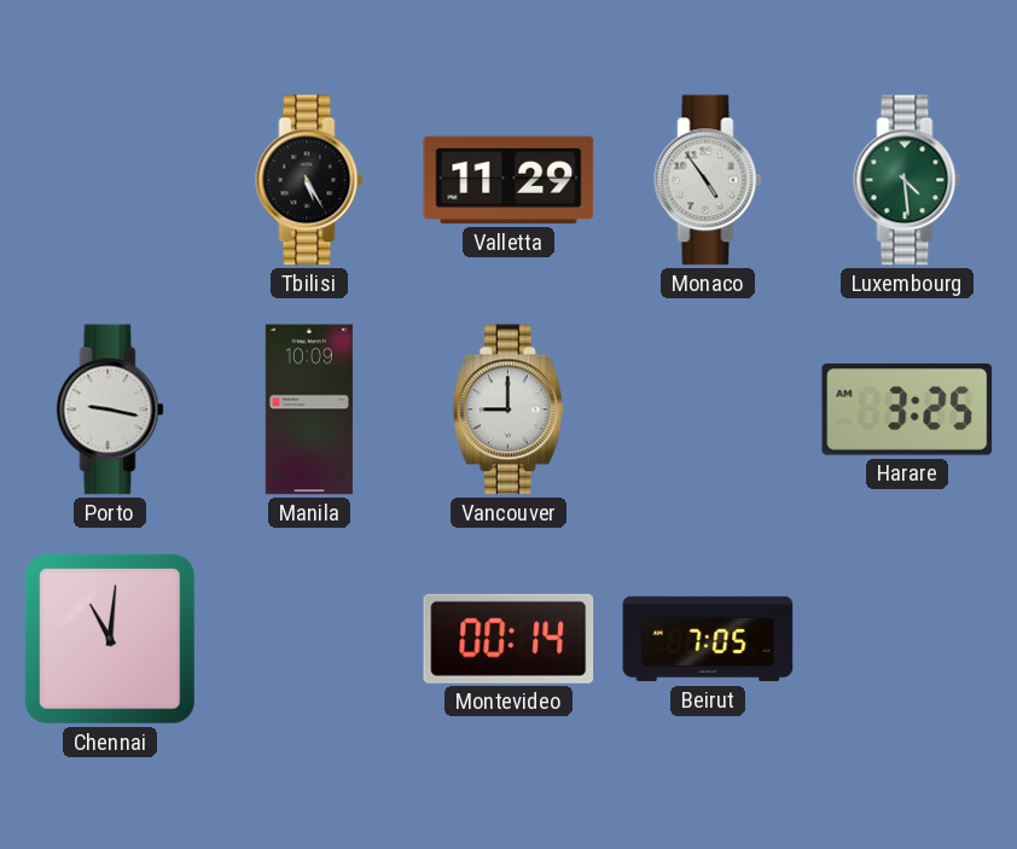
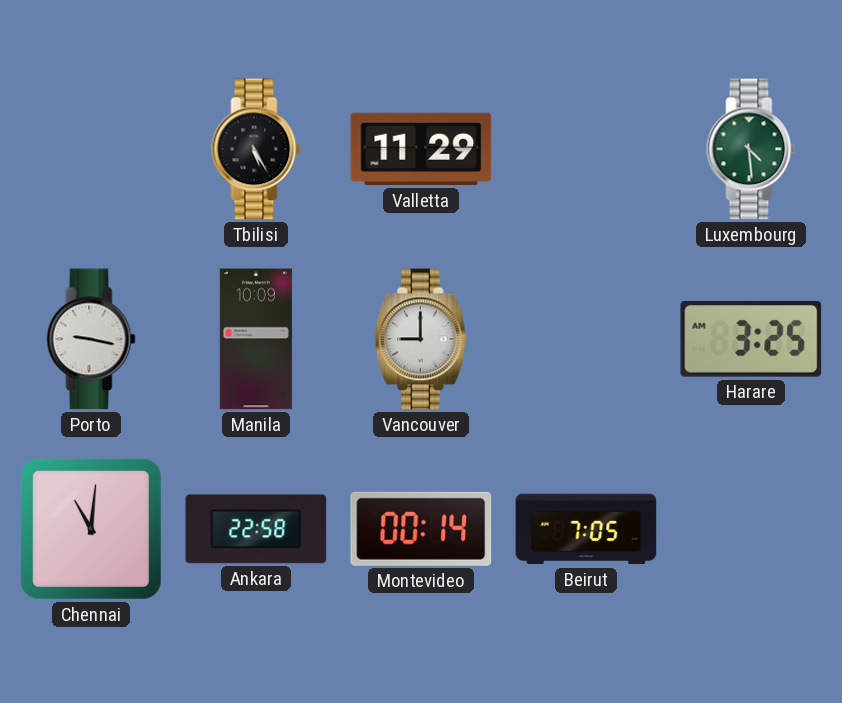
Monaco: 4:54 -> none (708, 180)
Ankara: none -> 22:58 (256, 529)
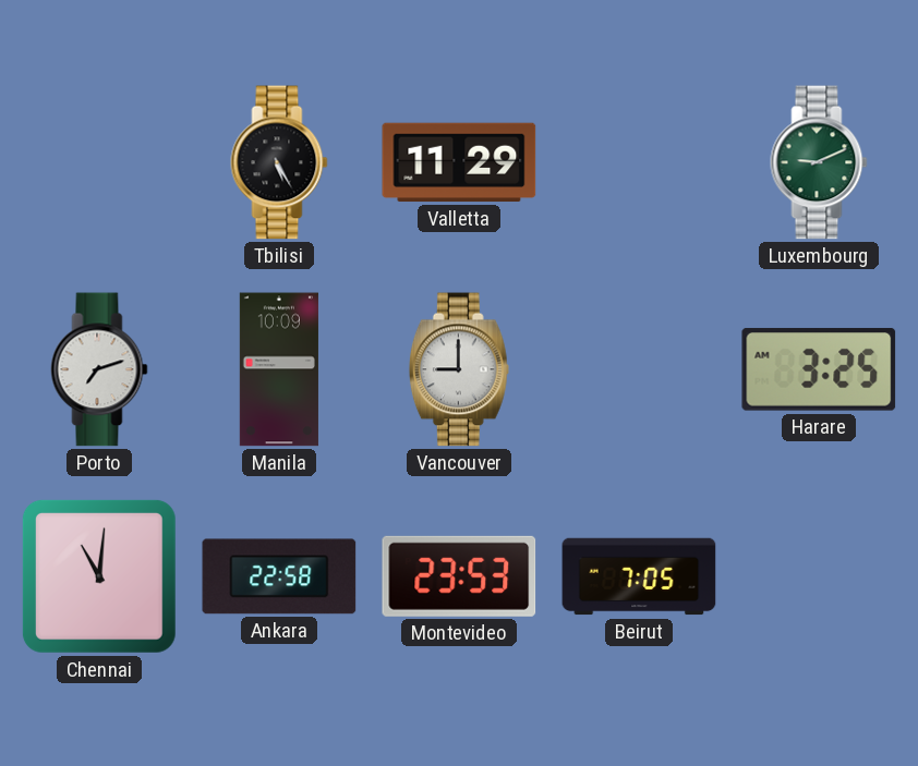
Luxembourg: 4:29 -> 9:11 (819, 162)
Porto: 9:17 -> 7:12 (99, 369)
Montevideo: 00:14 -> 23:53 (459, 576)
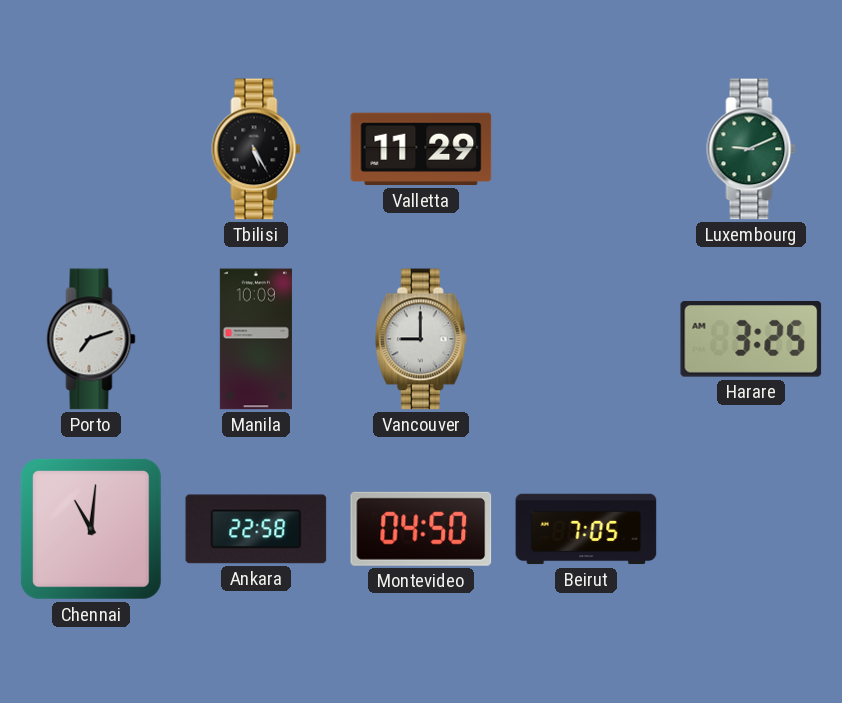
Montevideo: 23:53 -> 04:50 (421, 529)
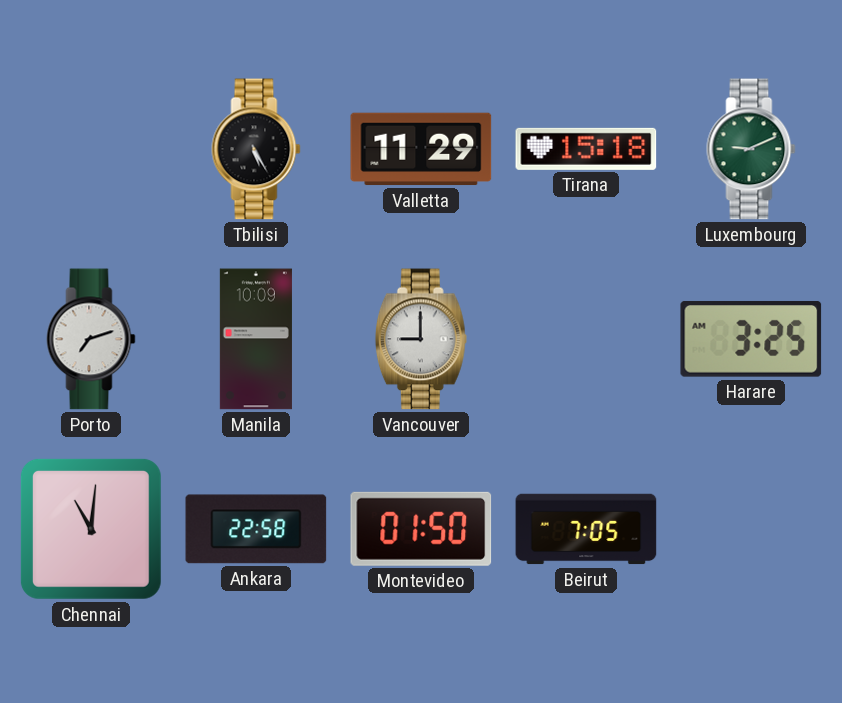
Tirana: none -> 15:18 (586, 149)
Montevideo: 04:50 -> 01:50 (421, 529)
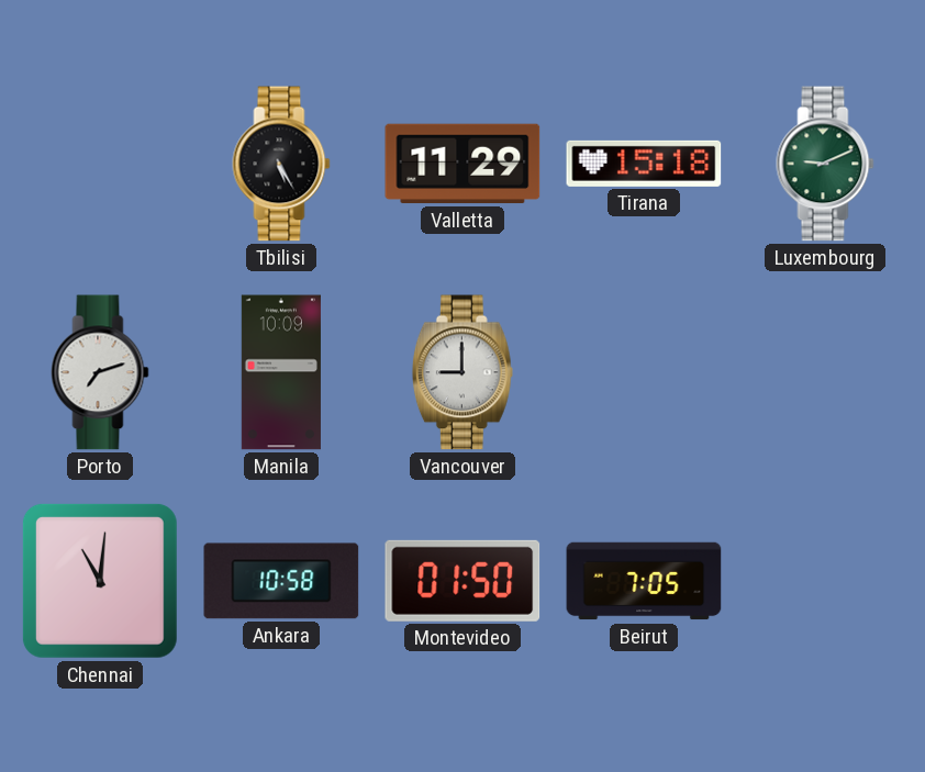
Harare: 3:25 -> none (751, 339)
Ankara: 22:58 -> 10:58 (281, 581)
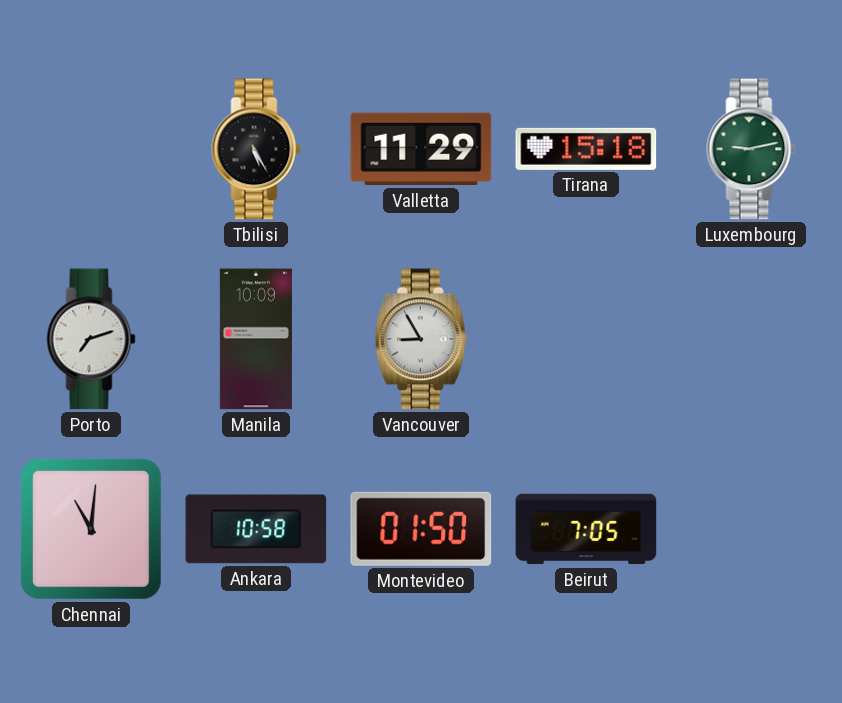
Luxembourg: 9:11 -> 9:13 (751, 149)
Vancouver: 9:00 -> 8:55 (421, 339)
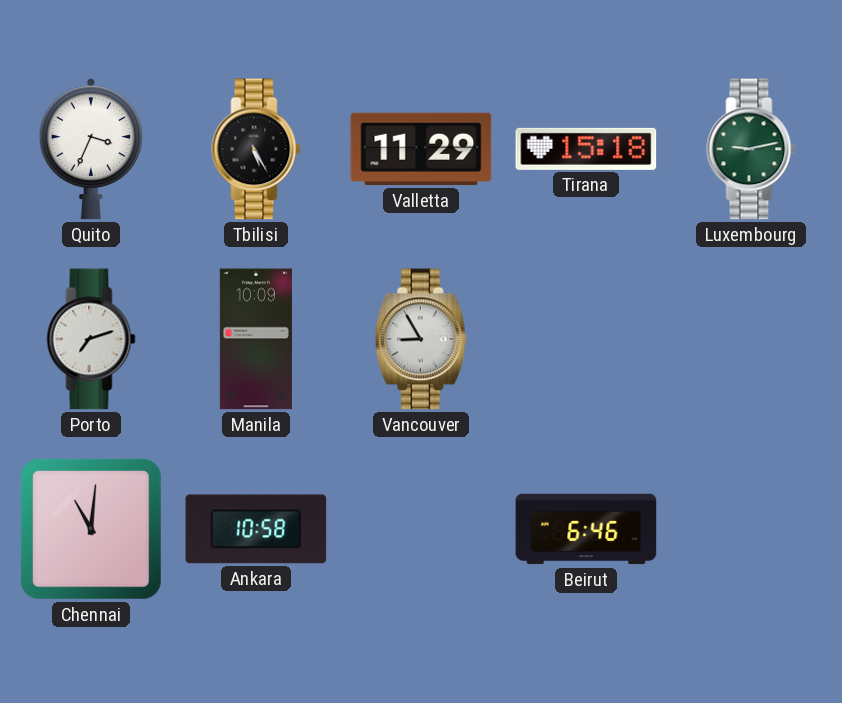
Quito: none -> 3:34 (91, 149)
Montevideo: 01:50 -> none (421, 529)
Beirut: 7:05 -> 6:46 (586, 529)
